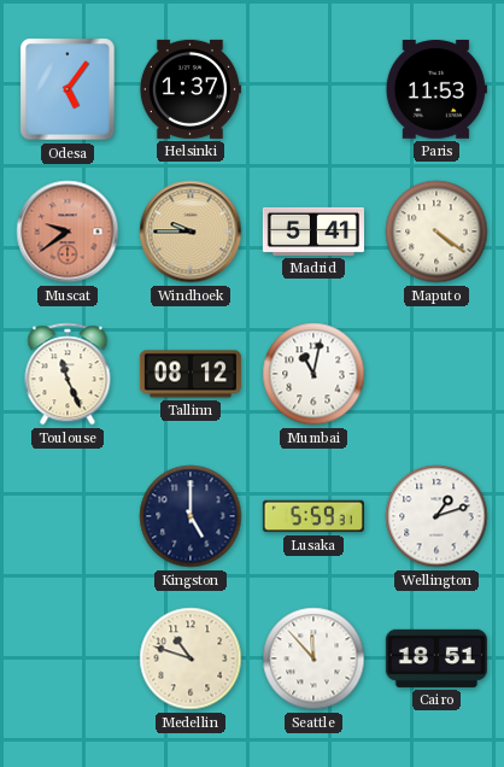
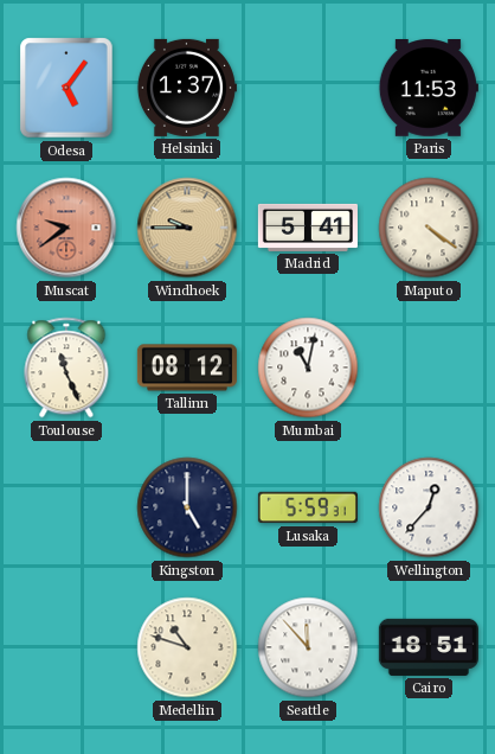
Wellington: 1:12 -> 12:37 (429, 507)
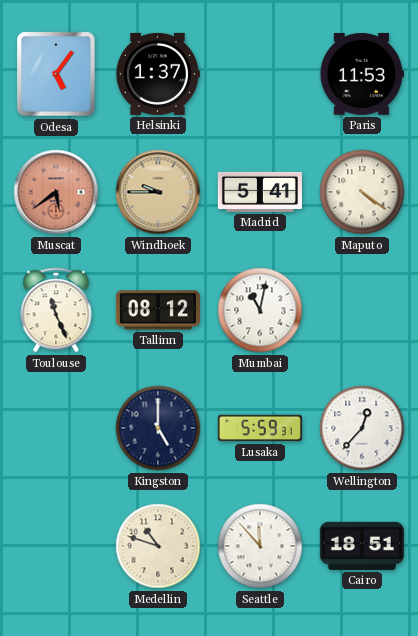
Muscat: 9:39 -> 5:39 (56, 192)
